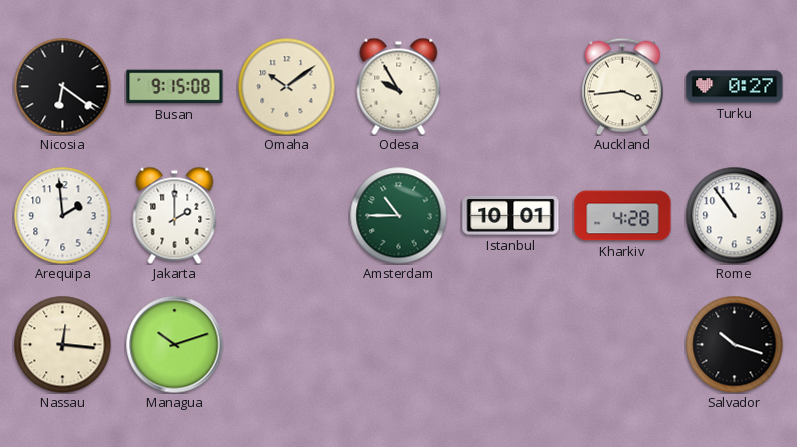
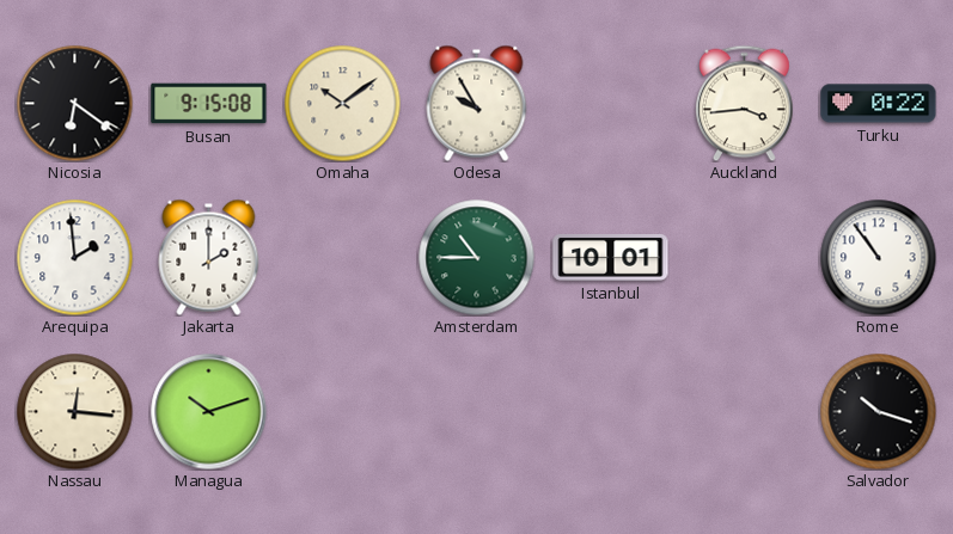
Turku: 0:27 -> 0:22 (879, 104)
Kharkiv: 4:28 -> none (623, 216)
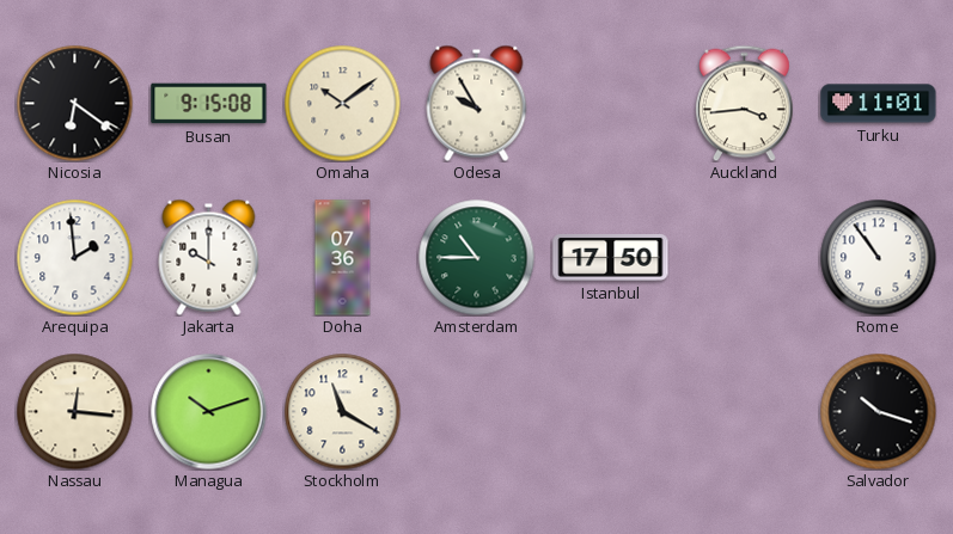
Turku: 0:22 -> 11:01 (879, 104)
Jakarta: 2:00 -> 10:00 (209, 257)
Doha: none -> 07:36 (343, 258)
Istanbul: 10:01 -> 17:50 (611, 257)
Stockholm: none -> 11:20 (342, 411)
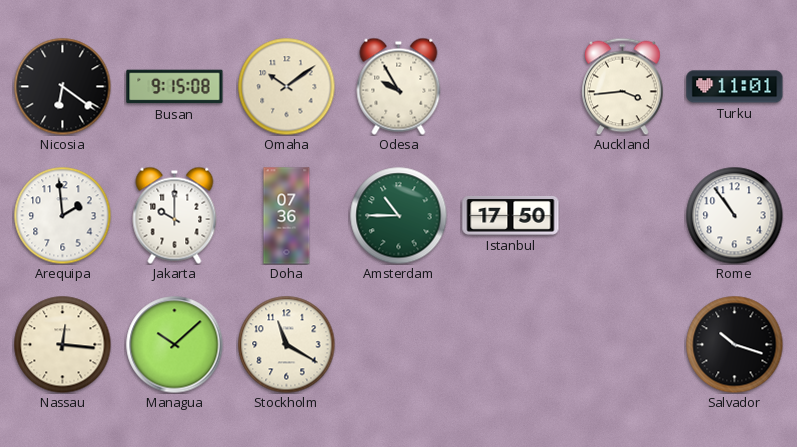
Managua: 10:12 -> 10:08 (175, 345)
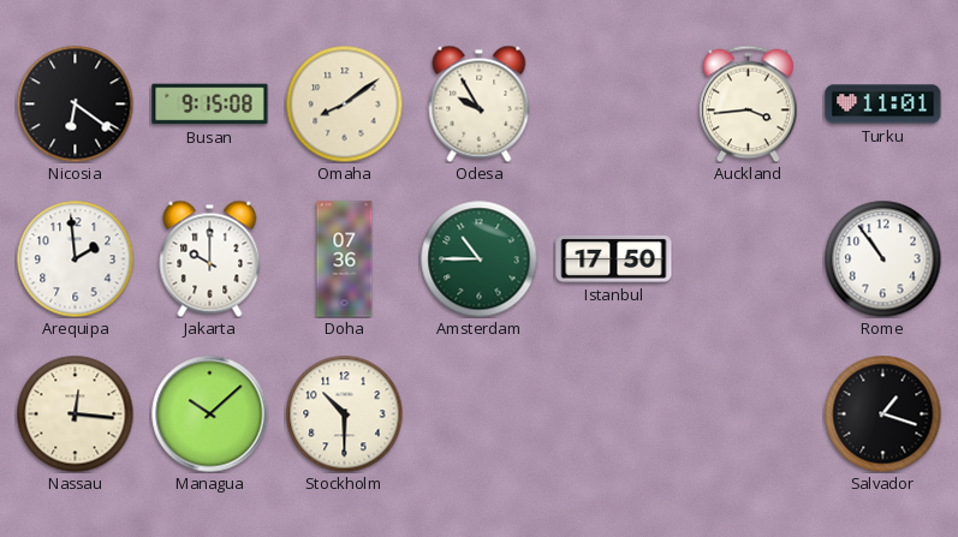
Omaha: 10:09 -> 8:09 (344, 103)
Stockholm: 11:20 -> 10:30 (344, 413)
Salvador: 10:18 -> 1:18 (882, 413)
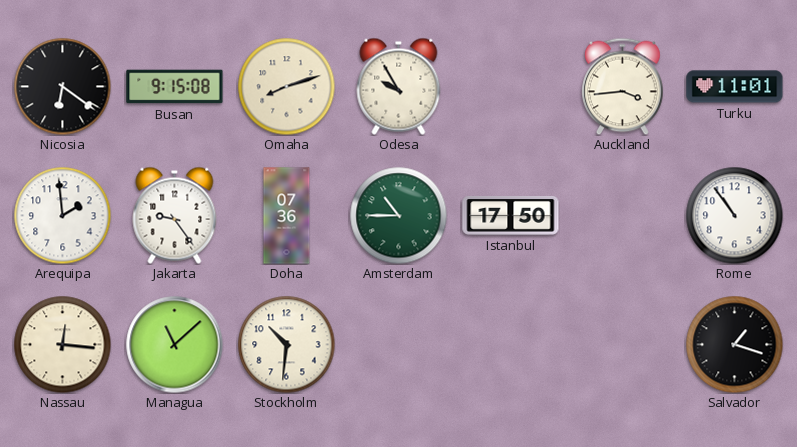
Omaha: 8:09 -> 8:12 (286, 86)
Jakarta: 10:00 -> 9:24 (175, 215)
Managua: 10:08 -> 11:08 (175, 345)
Stockholm: 10:30 -> 10:31 (286, 344)
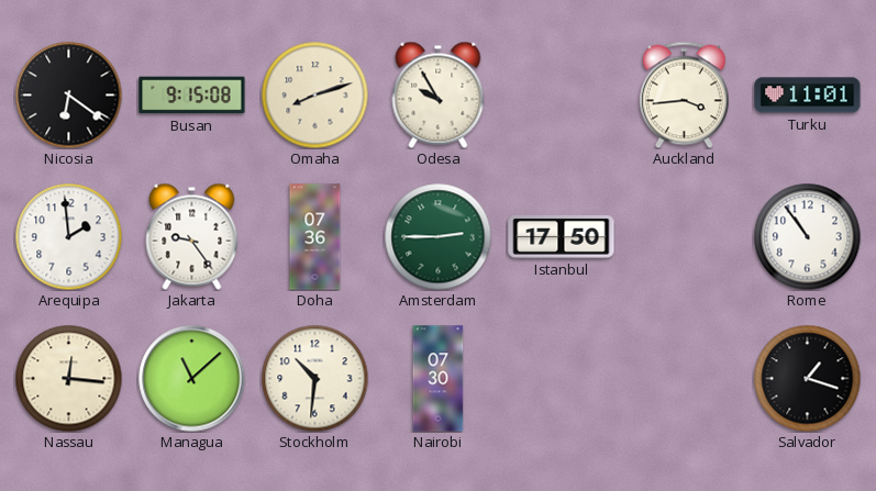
Amsterdam: 10:45 -> 2:45 (437, 236)
Nairobi: none -> 07:30 (439, 379)
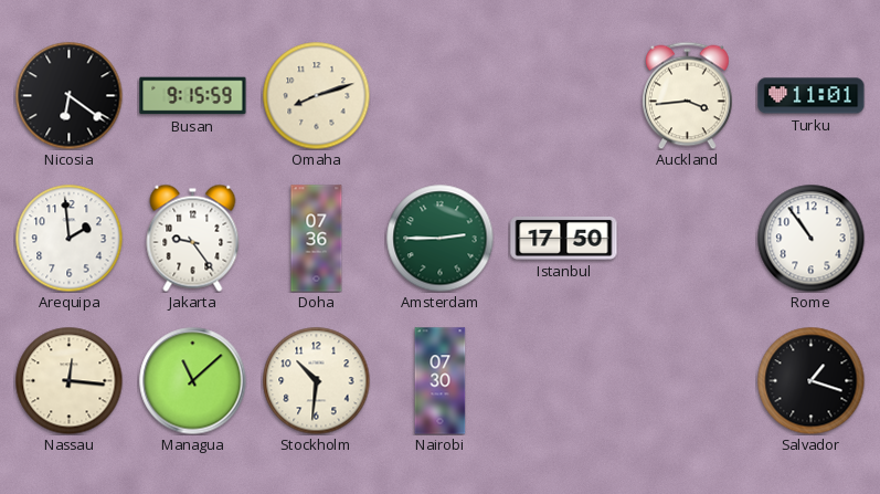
Busan: 9:15:08 -> 9:15:59 (193, 96)
Odesa: 9:55 -> none (439, 94)
